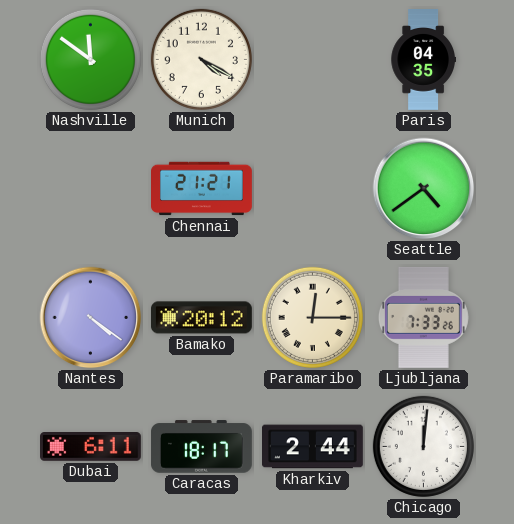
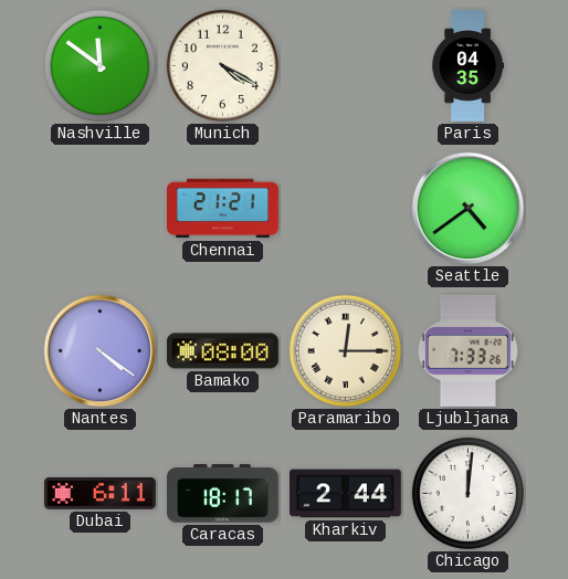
Bamako: 20:12 -> 08:00 (222, 351)
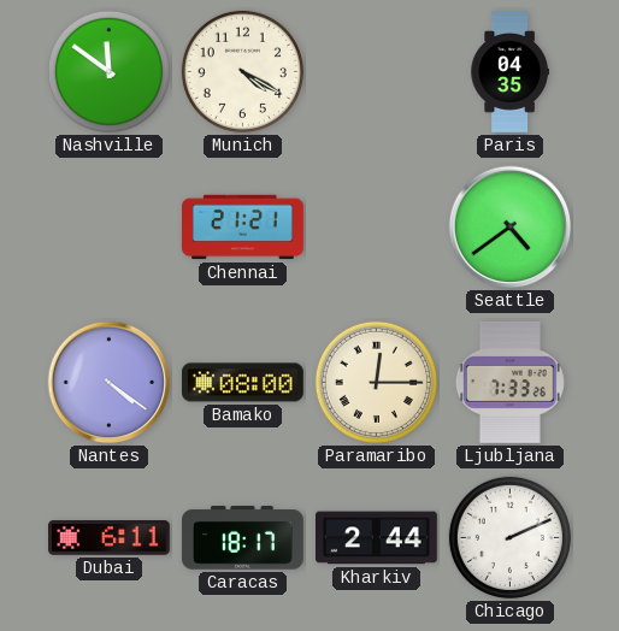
Chicago: 12:01 -> 2:11 (509, 537)
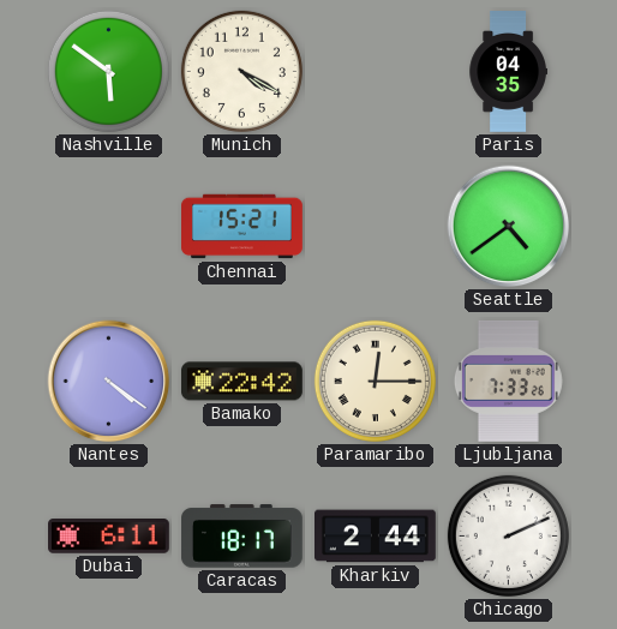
Nashville: 11:51 -> 5:51 (108, 71)
Chennai: 21:21 -> 15:21 (242, 227)
Bamako: 08:00 -> 22:42 (241, 382)
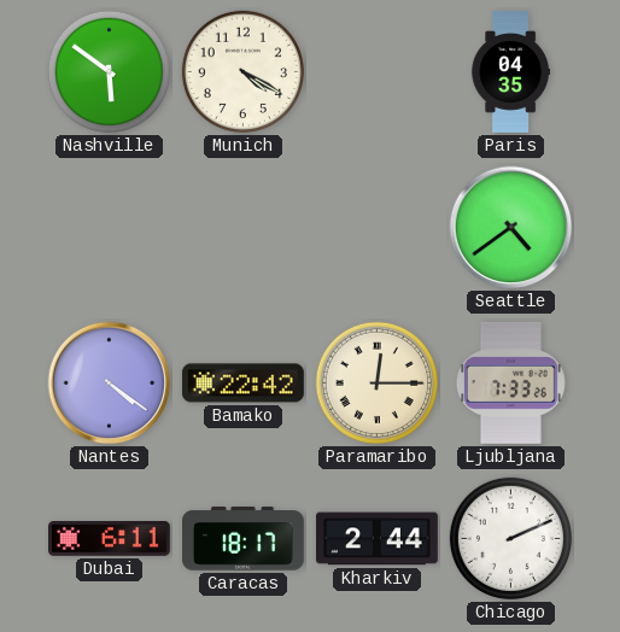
Chennai: 15:21 -> none (242, 227)
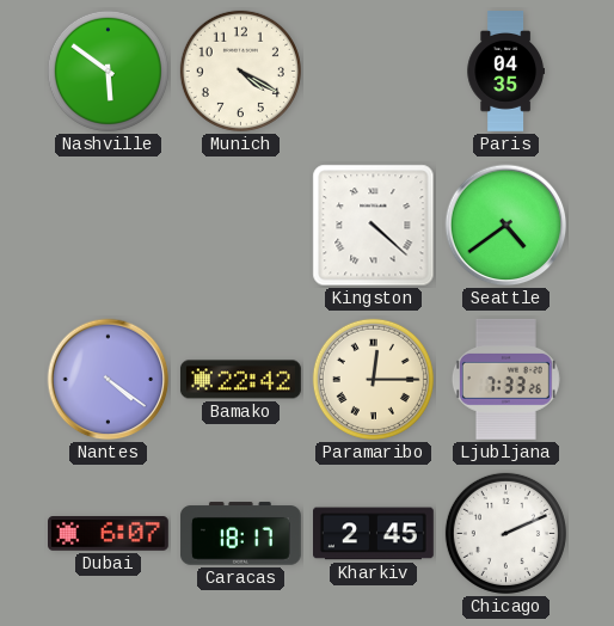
Kingston: none -> 4:22 (374, 226)
Dubai: 6:11 -> 6:07 (109, 534)
Kharkiv: 2:44 -> 2:45 (374, 534)
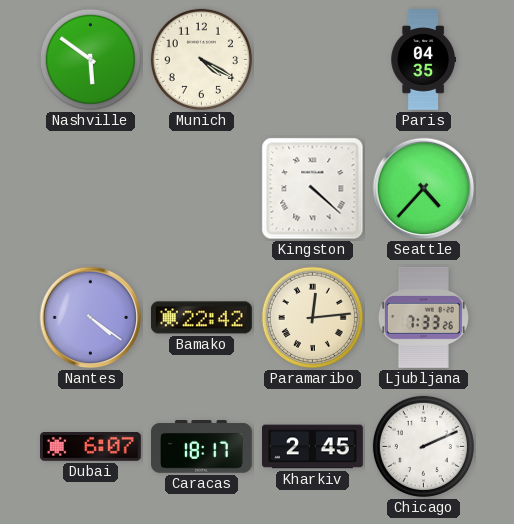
Seattle: 4:39 -> 4:37 (424, 189)
Paramaribo: 12:15 -> 12:14 (312, 317)
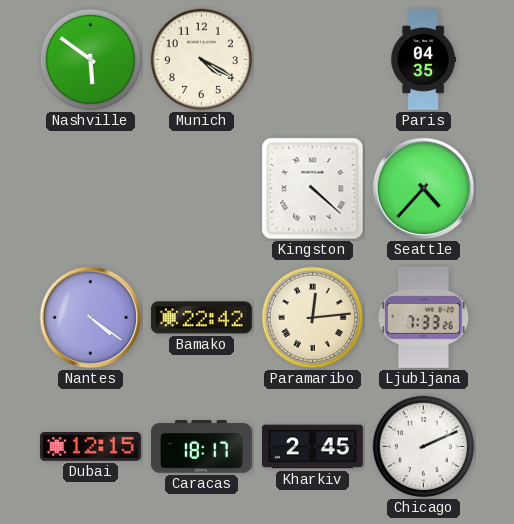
Dubai: 6:07 -> 12:15 (91, 447)
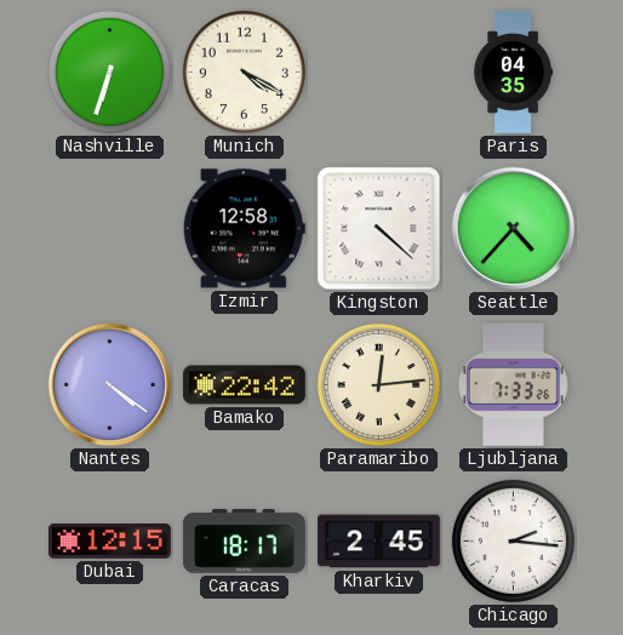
Nashville: 5:51 -> 6:33 (109, 71)
Izmir: none -> 12:58 (244, 229)
Chicago: 2:11 -> 2:16 (513, 540)
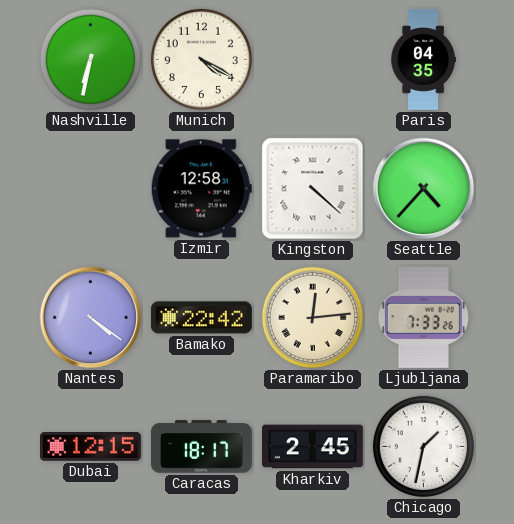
Nashville: 6:33 -> 6:32 (90, 59)
Chicago: 2:16 -> 1:32 (423, 446)
